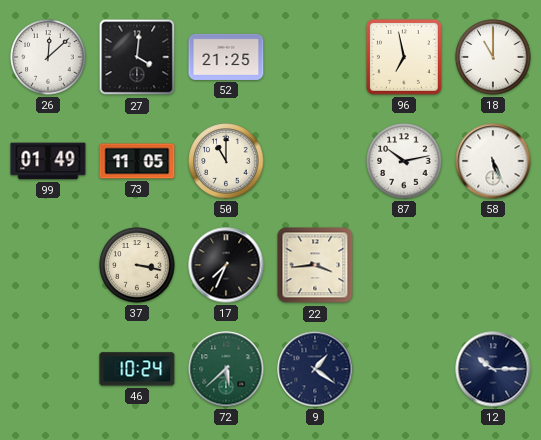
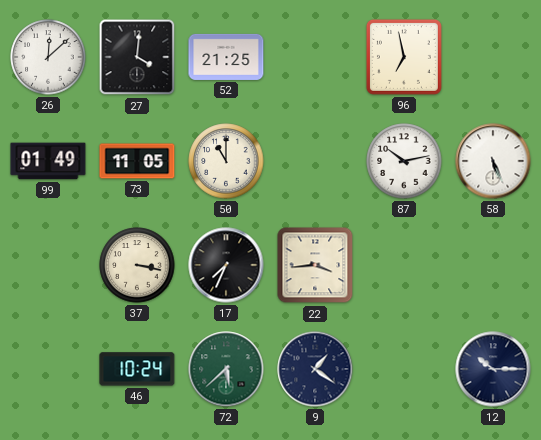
18: 11:00 -> none (493, 57)
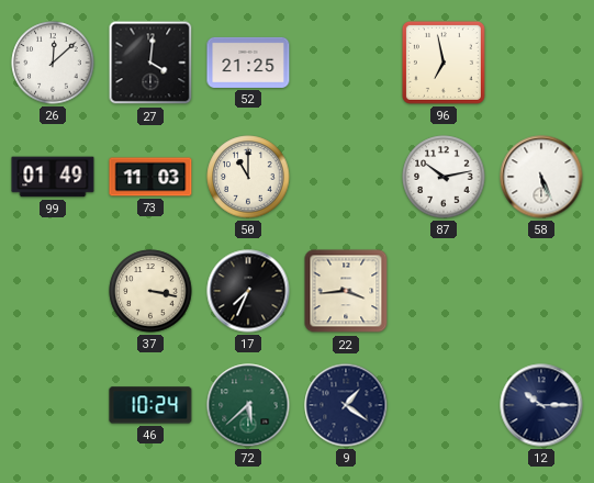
73: 11:05 -> 11:03 (150, 177)
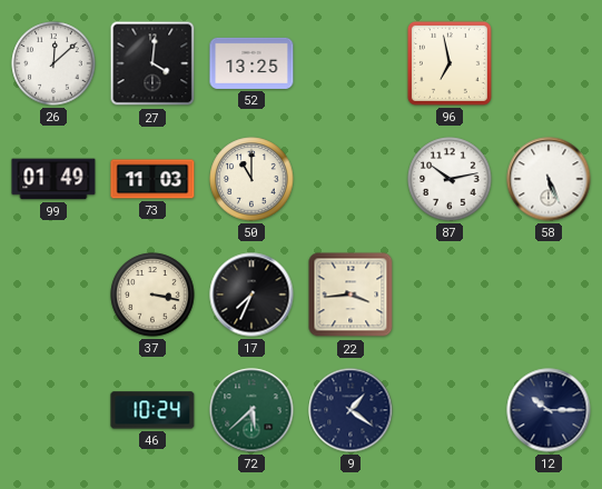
52: 21:25 -> 13:25 (251, 63)
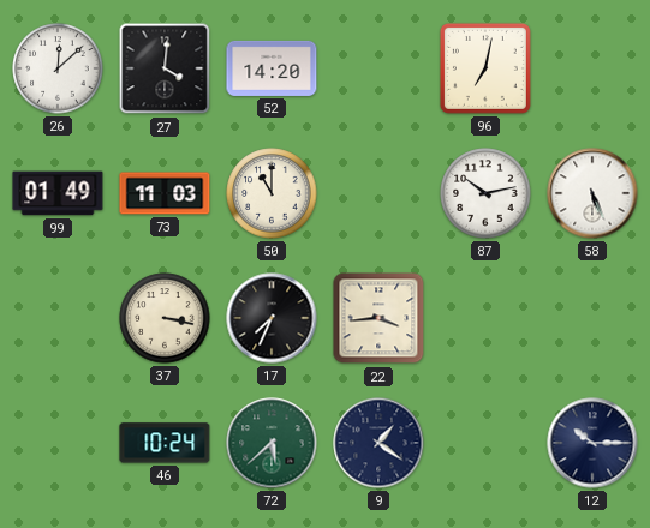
52: 13:25 -> 14:20 (272, 68)
96: 6:58 -> 7:02 (485, 68)
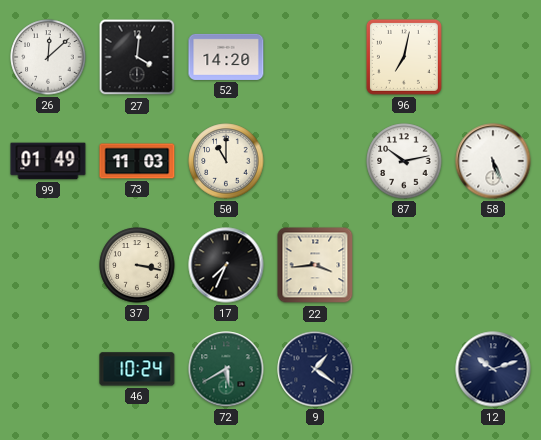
72: 5:38 -> 5:40 (226, 369)
12: 10:15 -> 10:12 (493, 369)
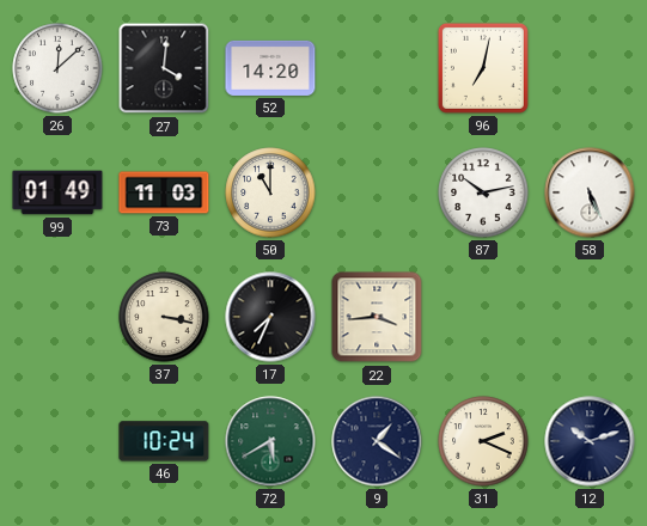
31: none -> 2:19 (483, 441)
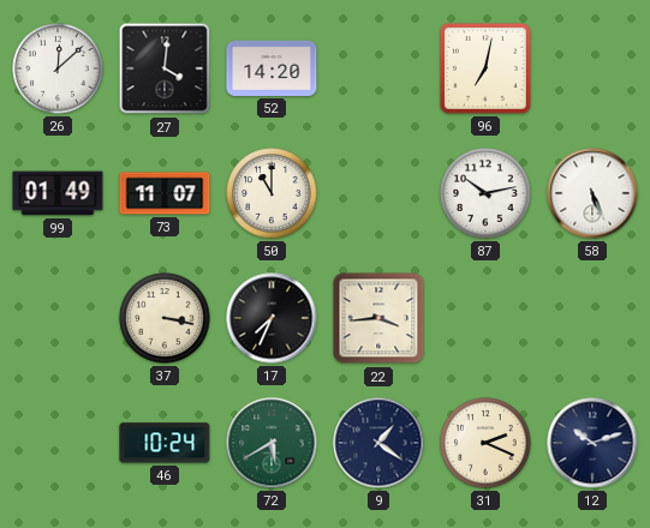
73: 11:03 -> 11:07 (165, 193)
